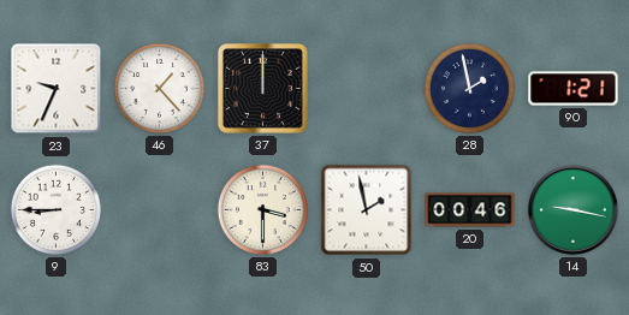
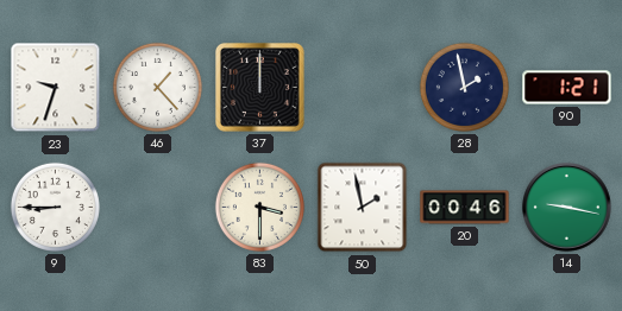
23: 9:34 -> 9:33 (56, 88)
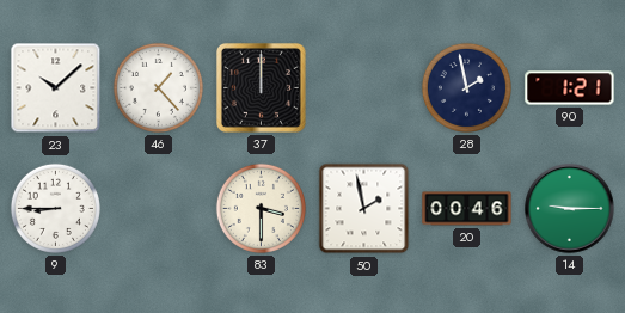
23: 9:33 -> 10:08 (56, 88)
14: 9:17 -> 9:15 (570, 209)
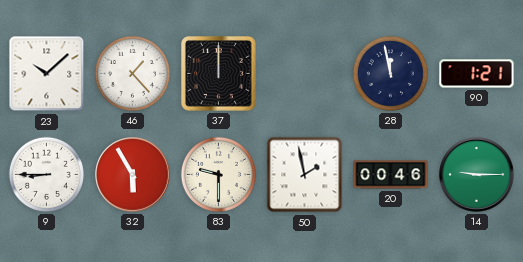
28: 1:58 -> 11:58 (390, 73)
32: none -> 5:55 (133, 175)
83: 3:30 -> 9:30 (218, 174)
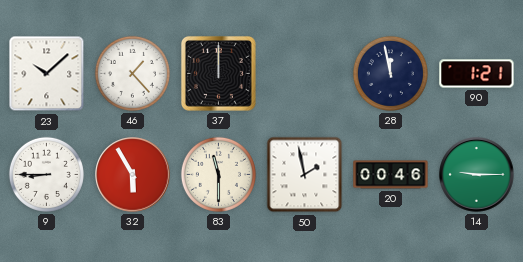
83: 9:30 -> 11:30 (218, 174)
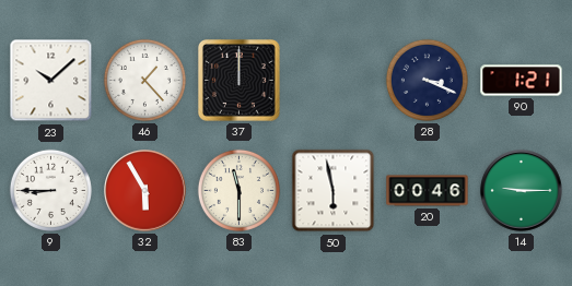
28: 11:58 -> 3:19 (427, 80)
50: 1:58 -> 5:58 (334, 191)
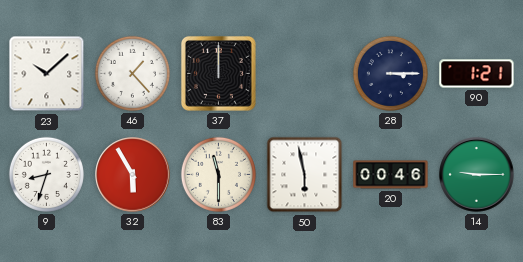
28: 3:19 -> 3:15 (390, 73)
9: 8:45 -> 8:33 (46, 174)
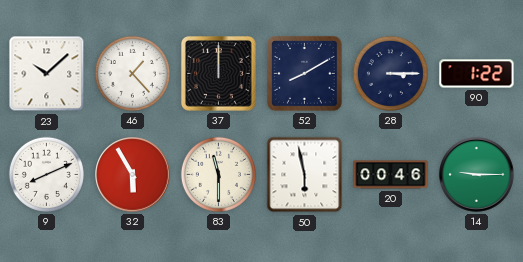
52: none -> 8:10 (305, 74)
90: 1:21 -> 1:22 (477, 74)
9: 8:33 -> 8:11 (46, 174)
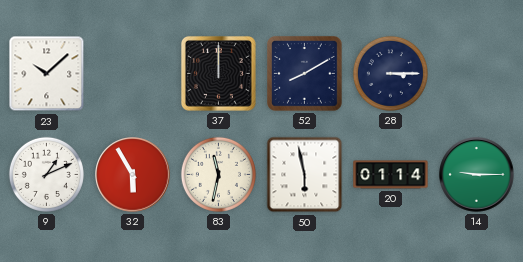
46: 1:23 -> none (132, 73)
90: 1:22 -> none (477, 74)
9: 8:11 -> 1:11 (46, 174)
83: 11:30 -> 11:32 (218, 174)
20: 00:46 -> 01:14 (391, 175)
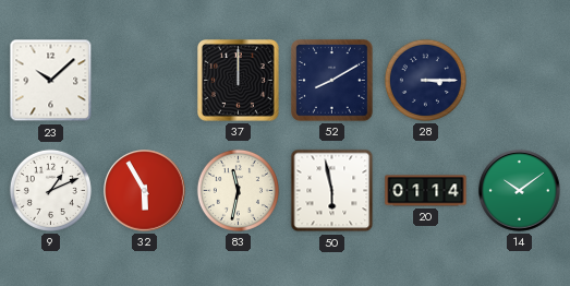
14: 9:15 -> 10:09 (520, 191)
